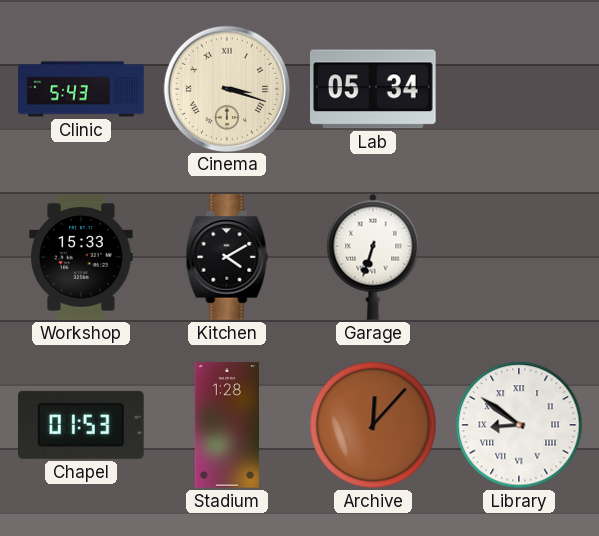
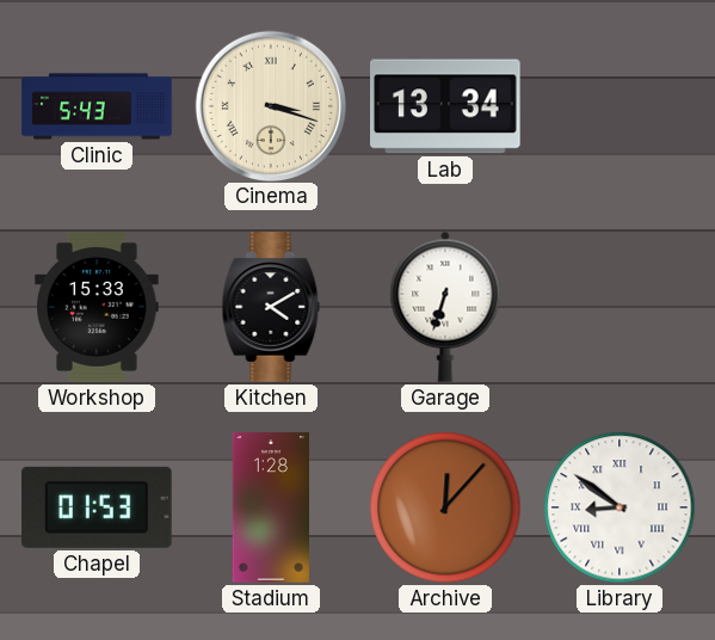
Lab: 05:34 -> 13:34 (446, 106)
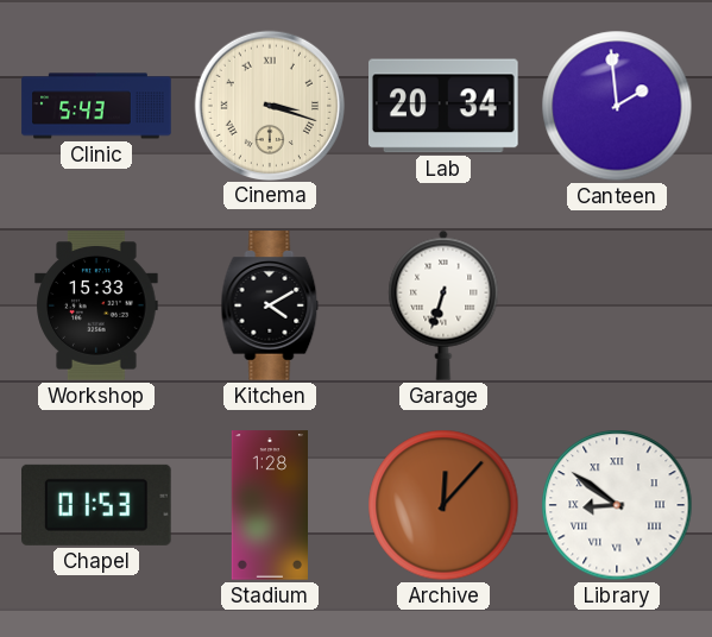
Lab: 13:34 -> 20:34 (445, 106)
Canteen: none -> 1:59 (617, 106)
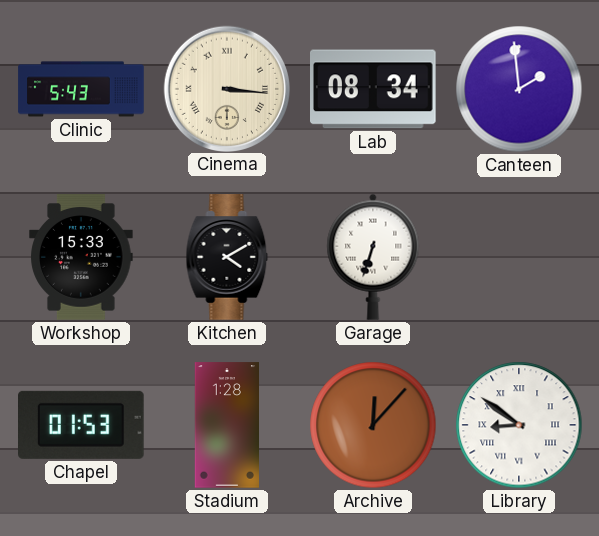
Cinema: 3:18 -> 3:16 (226, 88)
Lab: 20:34 -> 08:34 (374, 89)
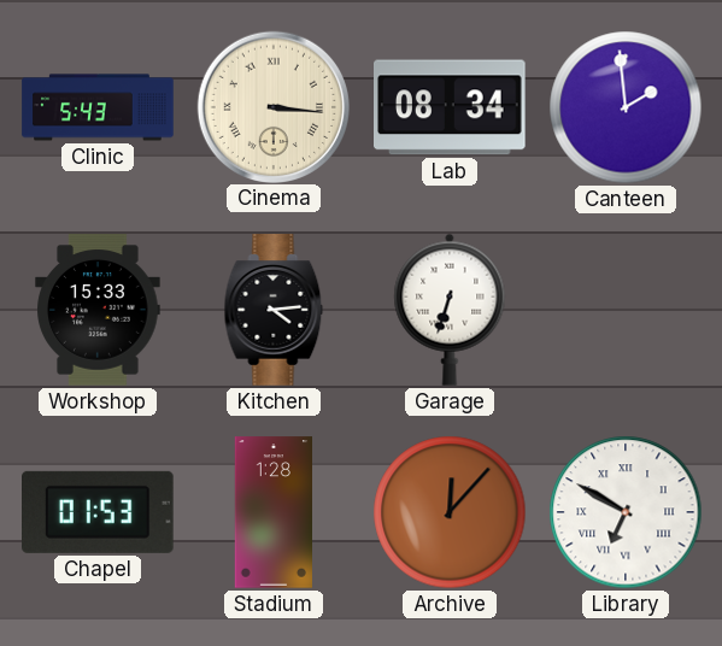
Kitchen: 4:10 -> 4:14 (274, 310)
Library: 8:51 -> 6:50 (626, 512)
